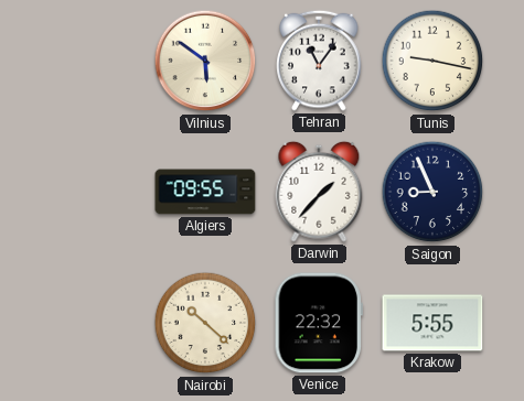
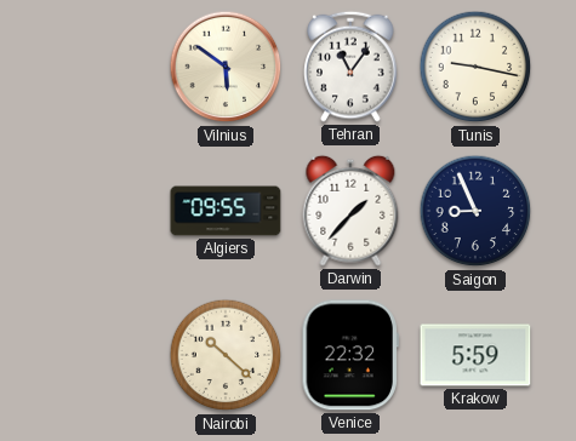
Krakow: 5:55 -> 5:59 (475, 355)
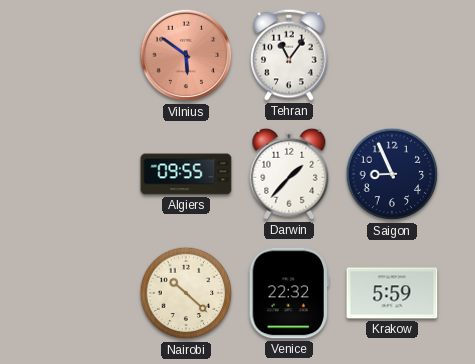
Vilnius dial: cream -> salmon (186, 55)
Tunis: 9:17 -> none (475, 67)
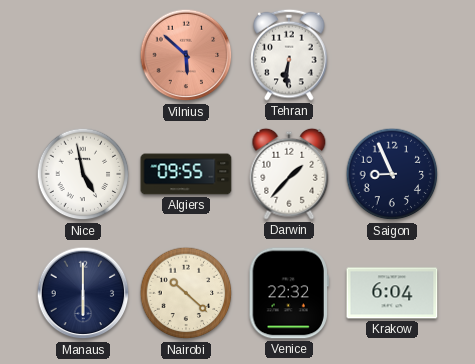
Vilnius: 5:51 -> 5:52 (186, 55)
Tehran: 11:06 -> 6:31 (289, 55)
Nice: none -> 4:58 (83, 174)
Manaus: none -> 6:00 (83, 293)
Krakow: 5:59 -> 6:04 (392, 293)
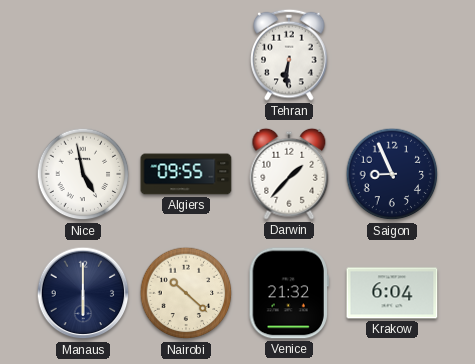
Vilnius: 5:52 -> none (186, 55)
Venice: 22:32 -> 21:32 (289, 293)
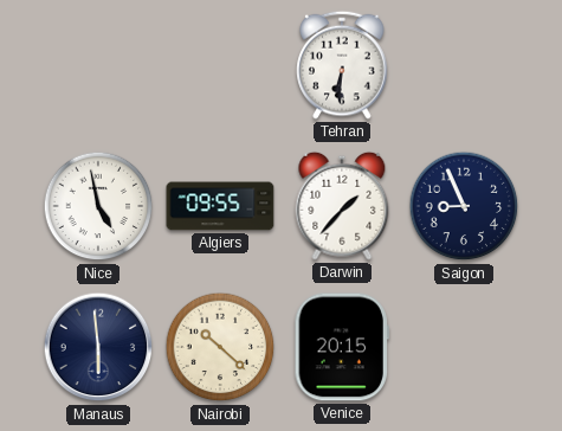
Manaus: 6:00 -> 5:59 (98, 347)
Venice: 21:32 -> 20:15 (342, 347)
Krakow: 6:04 -> none (392, 293)
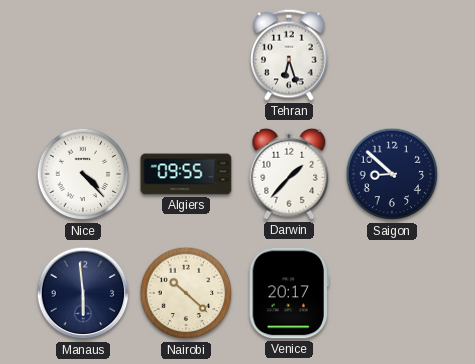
Tehran: 6:31 -> 6:27 (289, 55)
Nice: 4:58 -> 4:23 (83, 174)
Saigon: 8:56 -> 8:52 (392, 174)
Venice: 20:15 -> 20:17 (289, 293)
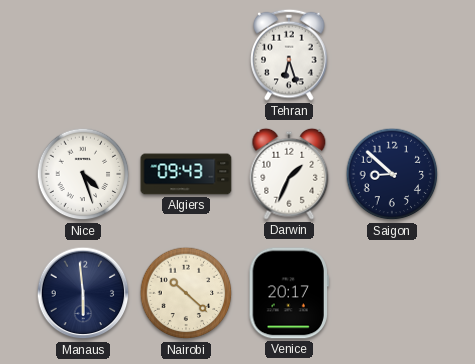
Nice: 4:23 -> 4:27 (83, 174)
Algiers: 09:55 -> 09:43 (186, 174)
Darwin: 1:37 -> 1:34 (289, 174)
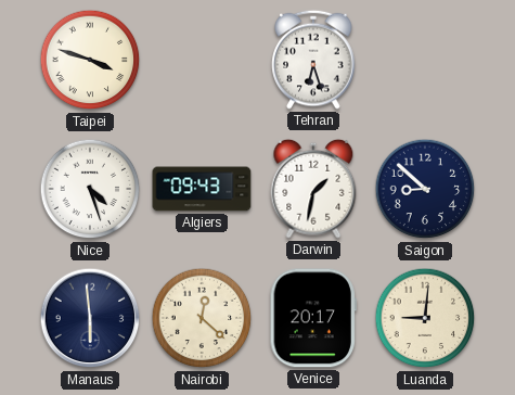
Taipei: none -> 3:48 (90, 60)
Darwin: 1:34 -> 1:32 (313, 189)
Nairobi: 10:22 -> 12:22 (202, 318)
Luanda: none -> 9:01 (425, 318)
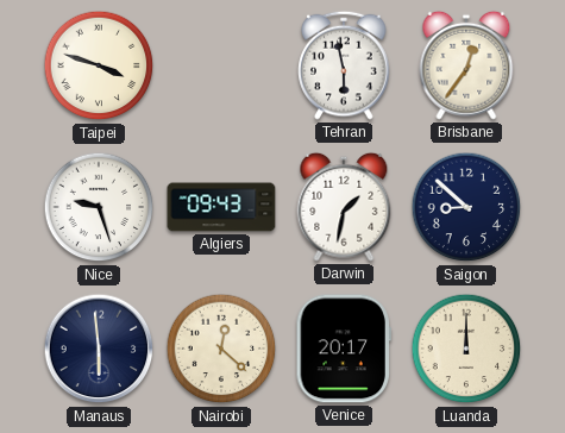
Tehran: 6:27 -> 5:58 (344, 65)
Brisbane: none -> 12:36 (466, 65)
Nice: 4:27 -> 9:27 (99, 207)
Luanda: 9:01 -> 12:00 (466, 349)
